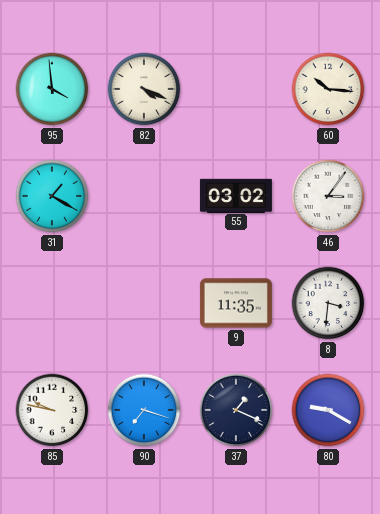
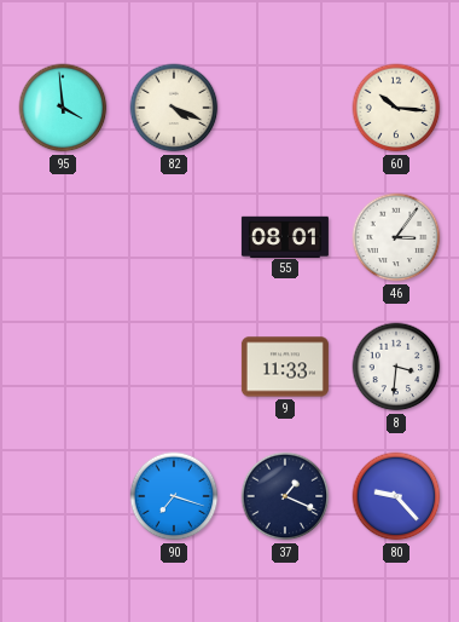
31: 1:20 -> none (52, 196)
55: 03:02 -> 08:01 (285, 236)
9: 11:35 -> 11:33 (285, 367)
85: 9:47 -> none (52, 410)
80: 9:20 -> 9:23 (396, 496)
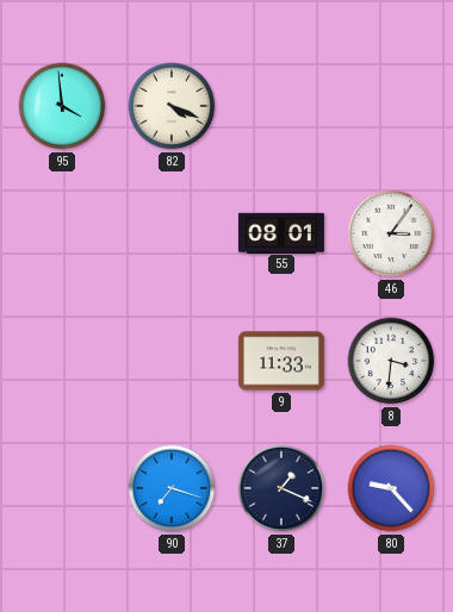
60: 10:16 -> none (396, 108)
